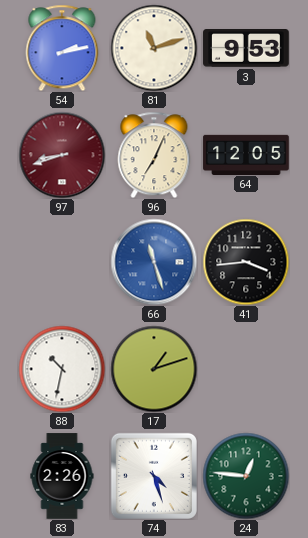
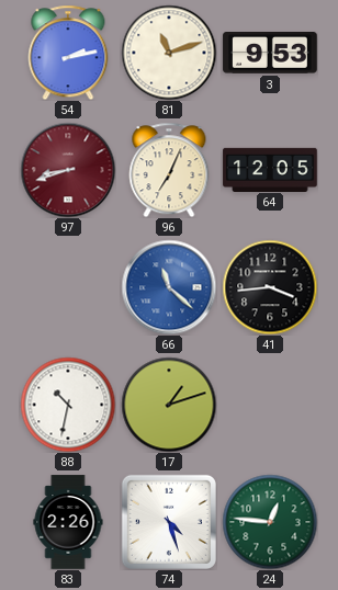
66: 11:27 -> 11:22 (169, 287)
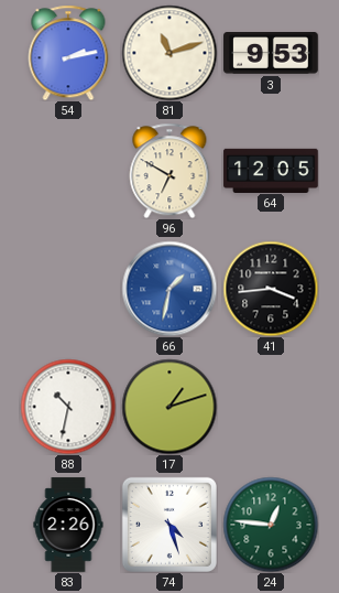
97: 8:42 -> none (68, 170)
96: 7:04 -> 6:50 (169, 171)
66: 11:22 -> 1:32 (169, 289)
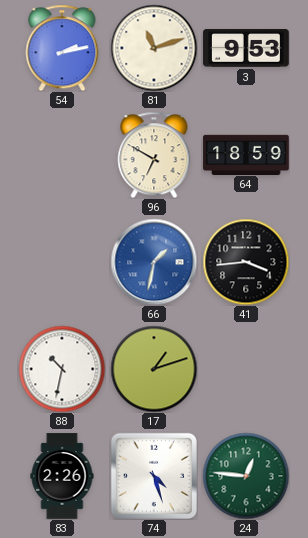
64: 12:05 -> 18:59 (246, 154)
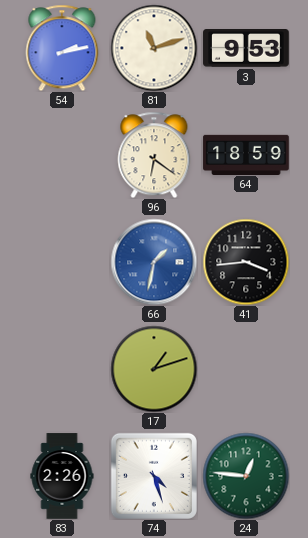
96: 6:50 -> 6:21 (154, 155)
88: 10:32 -> none (62, 369)
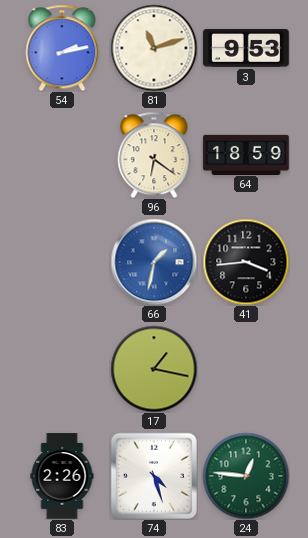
17: 1:12 -> 1:17 (154, 369)
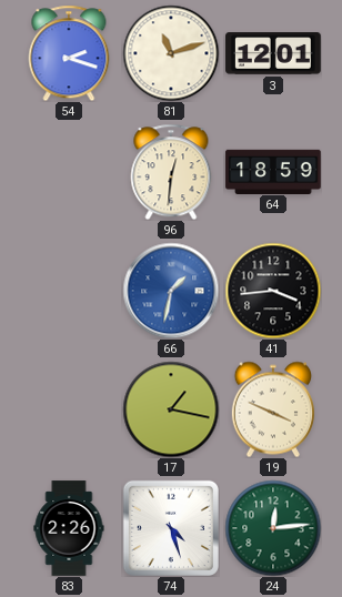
54: 2:13 -> 2:18 (69, 53)
3: 9:53 -> 12:01 (273, 54)
96: 6:21 -> 12:31 (171, 172)
19: none -> 3:49 (273, 409)
24: 12:46 -> 12:14 (273, 528)
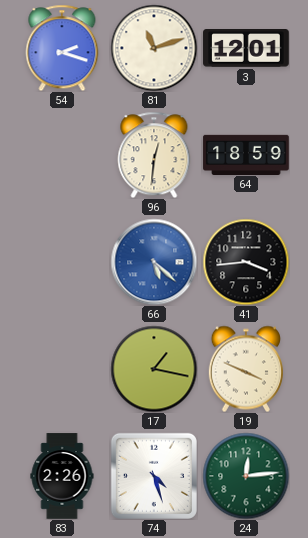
66: 1:32 -> 5:22 (154, 262)
